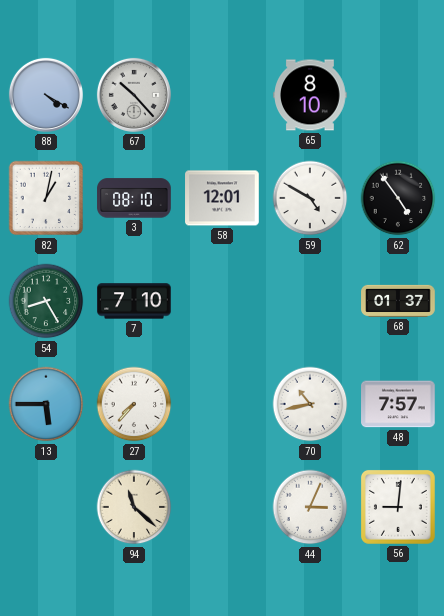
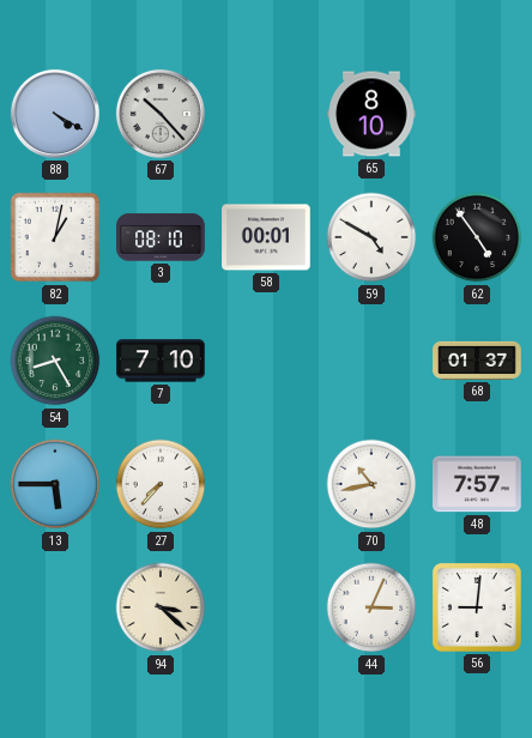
58: 12:01 -> 00:01 (266, 237)
94: 11:22 -> 3:22 (161, 607)
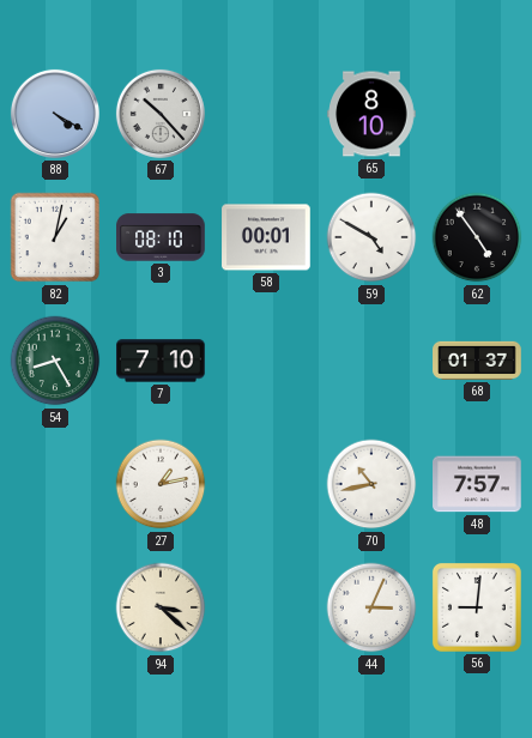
13: 5:45 -> none (55, 484)
27: 7:37 -> 1:13 (161, 484)
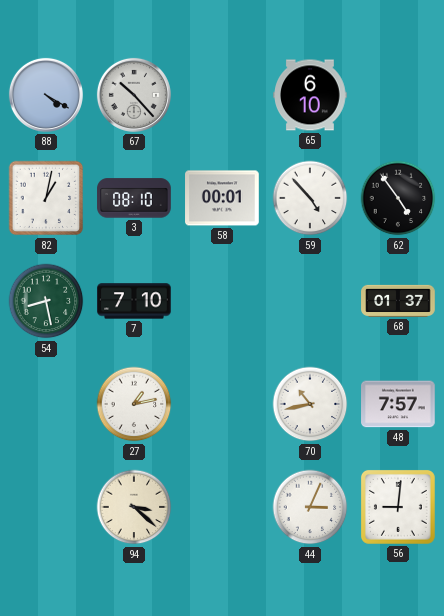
65: 8:10 -> 6:10 (310, 95)
59: 4:50 -> 4:53 (310, 198)
54: 8:25 -> 8:28 (46, 301)
